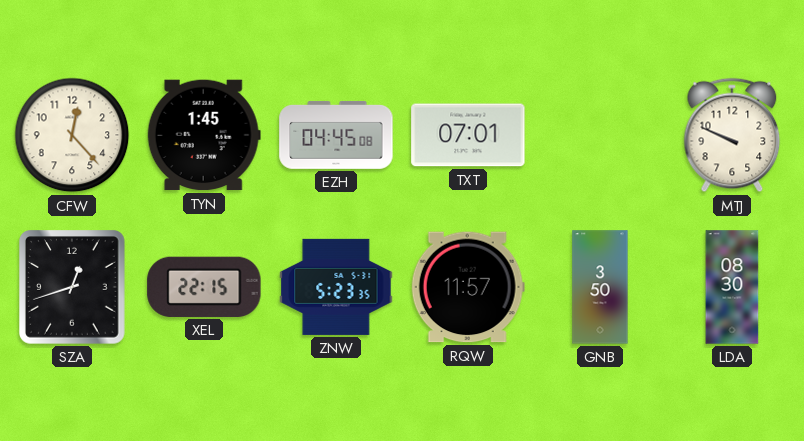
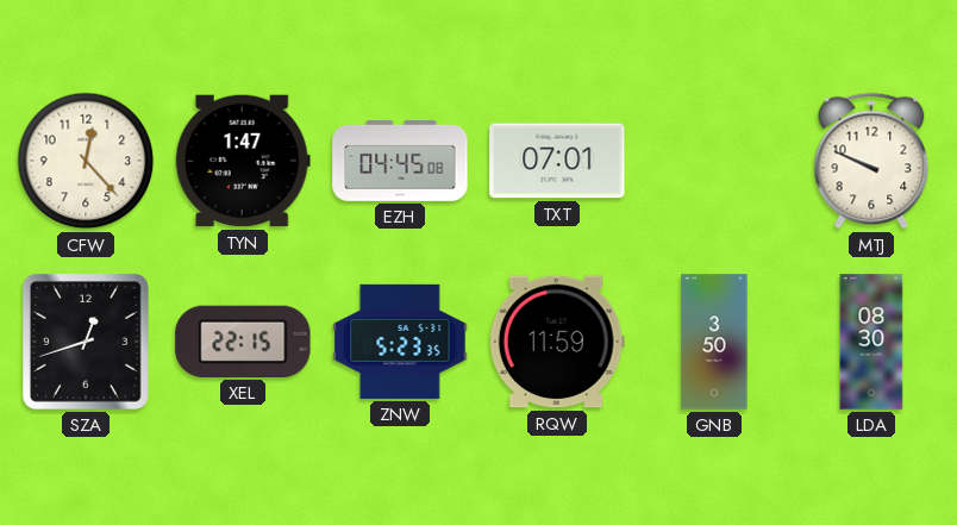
TYN: 1:45 -> 1:47 (243, 161)
RQW: 11:57 -> 11:59 (557, 342)
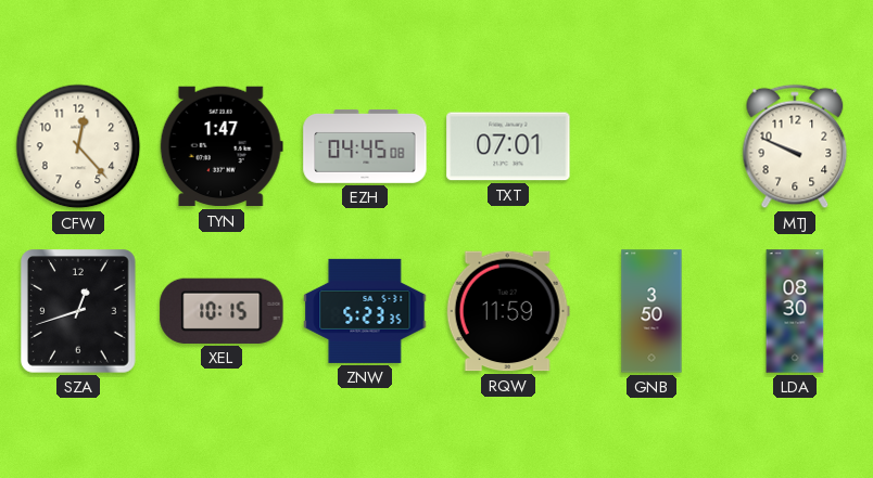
XEL: 22:15 -> 10:15 (222, 311)
